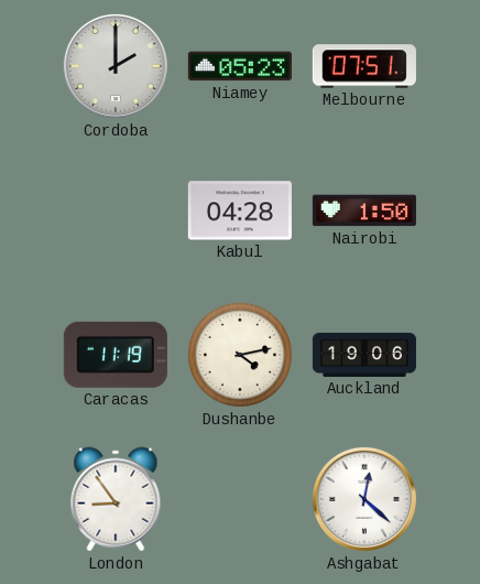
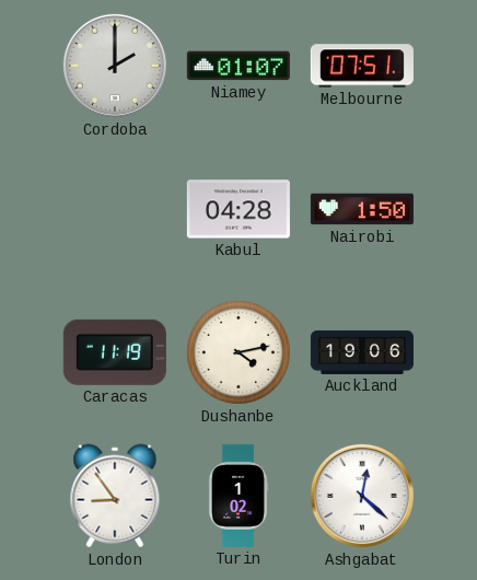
Niamey: 05:23 -> 01:07 (238, 66)
Turin: none -> 1:02 (238, 496)
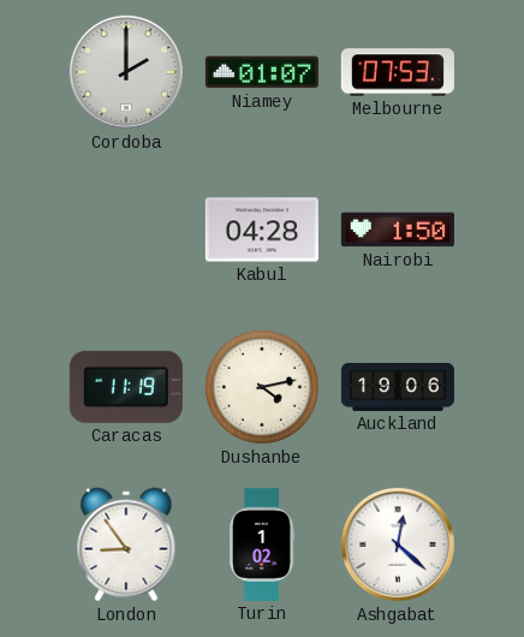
Melbourne: 07:51 -> 07:53 (398, 72)
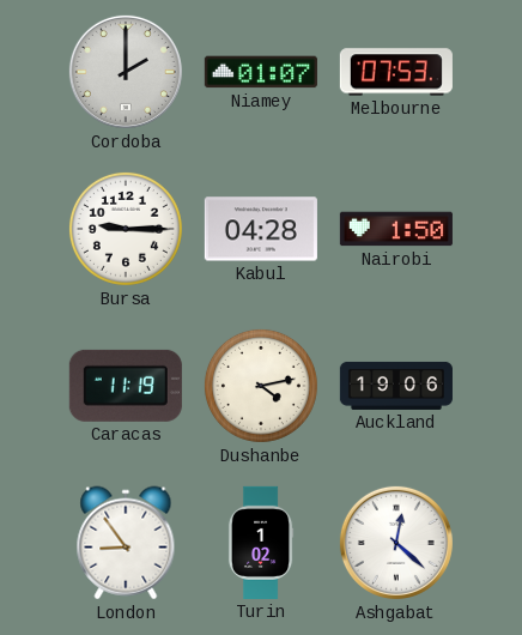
Bursa: none -> 9:15 (126, 229)
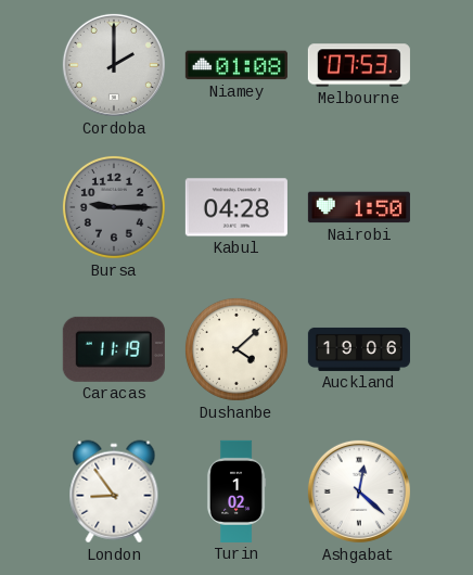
Niamey: 01:07 -> 01:08 (237, 65)
Bursa dial: white -> grey (114, 207)
Dushanbe: 4:13 -> 4:08 (237, 349)
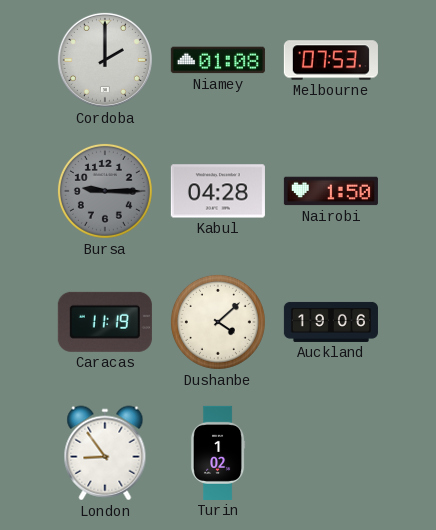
Ashgabat: 12:22 -> none (359, 491)
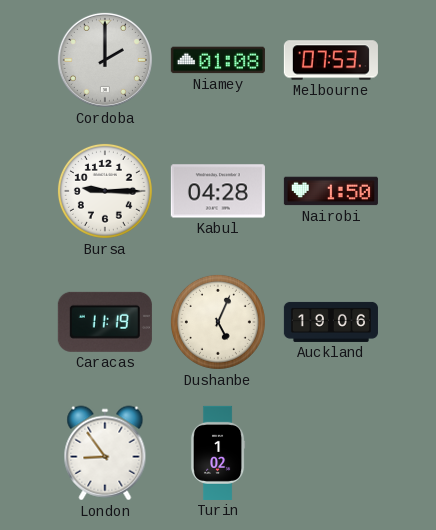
Bursa dial: grey -> white (105, 191)
Dushanbe: 4:08 -> 5:04 (218, 322)
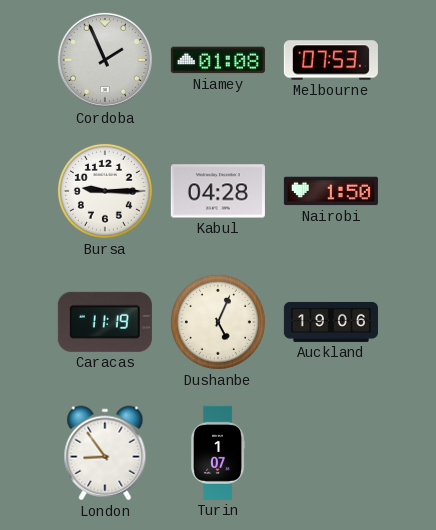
Cordoba: 2:00 -> 1:56 (105, 60)
Turin: 1:02 -> 1:07 (218, 453)
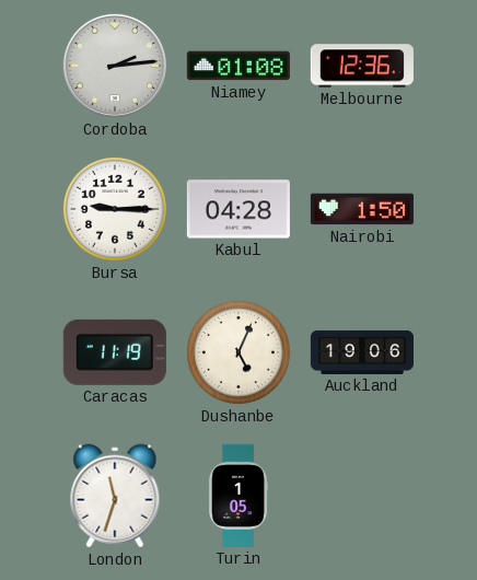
Cordoba: 1:56 -> 2:14 (115, 66)
Melbourne: 07:53 -> 12:36 (362, 66)
London: 8:54 -> 11:33 (115, 496)
Turin: 1:07 -> 1:05 (238, 496)
